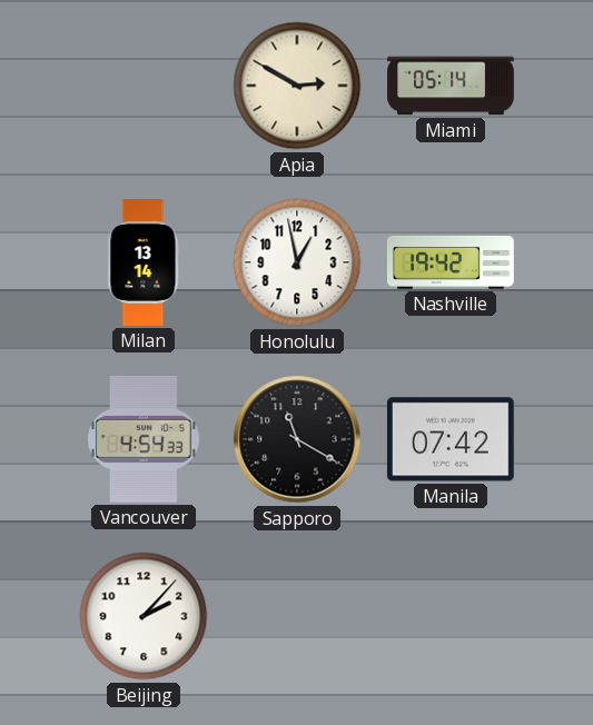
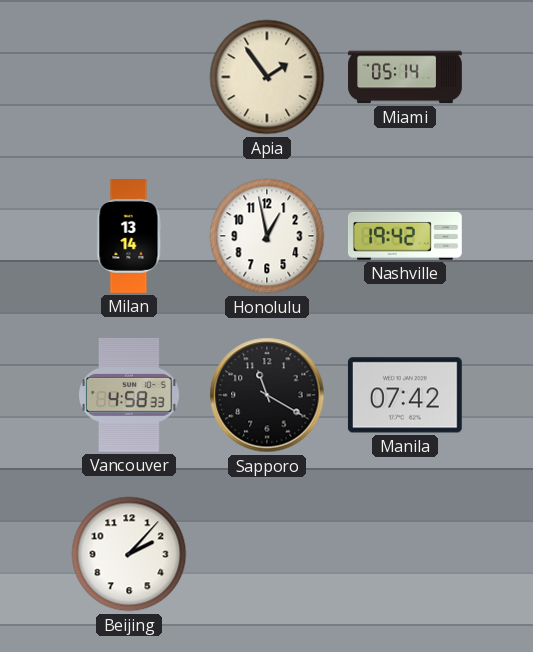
Apia: 2:50 -> 1:54 (267, 77)
Vancouver: 4:54 -> 4:58 (129, 395)
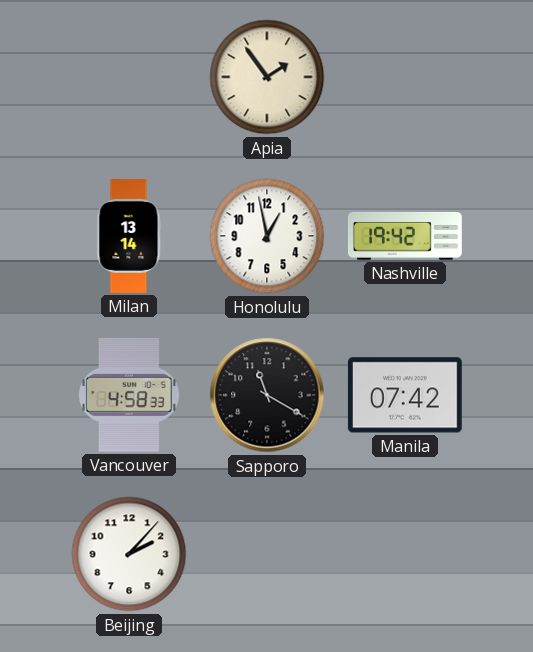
Miami: 05:14 -> none (405, 77)
